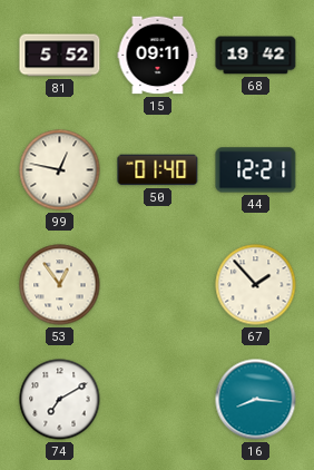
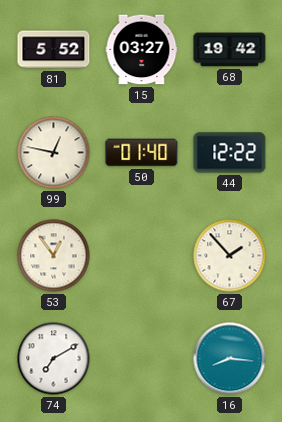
15: 09:11 -> 03:27 (142, 50)
44: 12:21 -> 12:22 (230, 153)
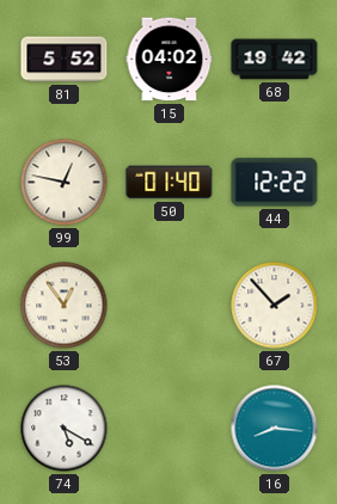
15: 03:27 -> 04:02 (170, 60)
74: 7:10 -> 5:20 (65, 429)
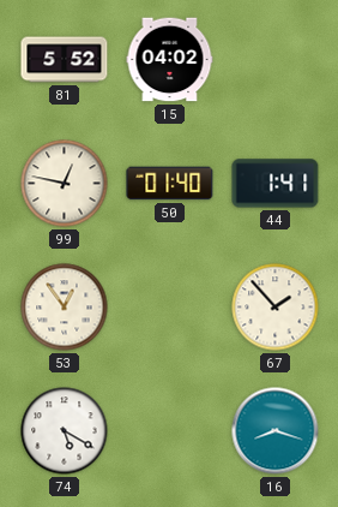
68: 19:42 -> none (275, 60)
44: 12:22 -> 1:41 (276, 184)
16: 8:16 -> 8:18 (276, 431)
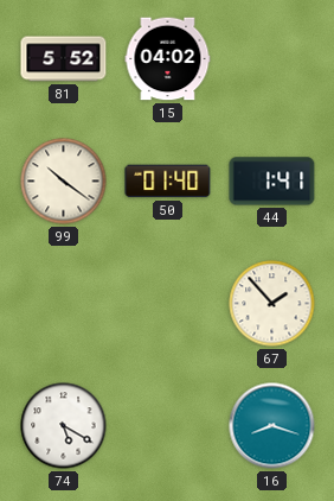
99: 12:47 -> 10:21 (64, 182)
53: 12:54 -> none (65, 308)
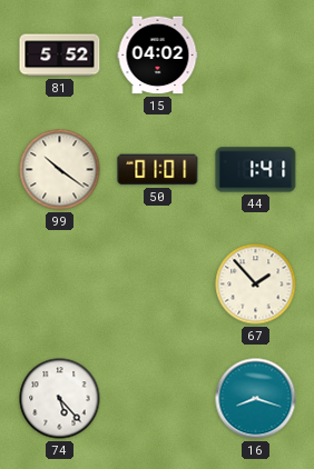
50: 01:40 -> 01:01 (158, 170)
74: 5:20 -> 5:23 (60, 399)
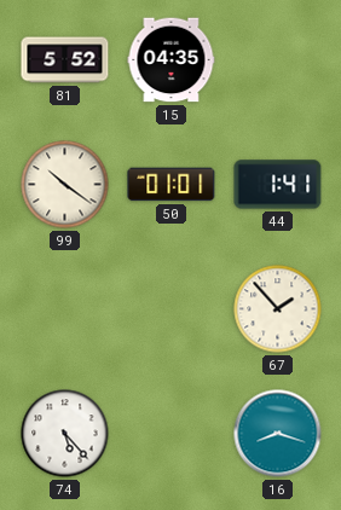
15: 04:02 -> 04:35 (172, 60)
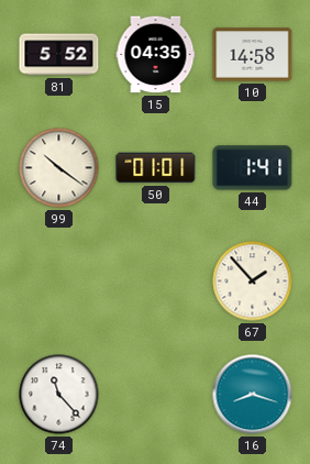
10: none -> 14:58 (253, 55)
74: 5:23 -> 11:23 (59, 395)
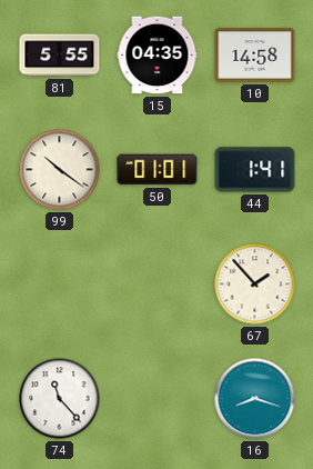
81: 5:52 -> 5:55 (60, 56)
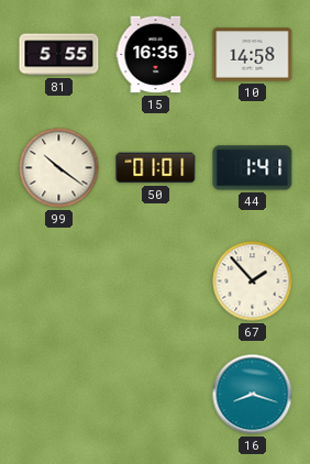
15: 04:35 -> 16:35 (156, 55)
74: 11:23 -> none (60, 399)
